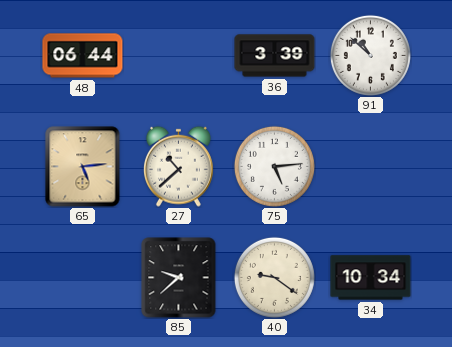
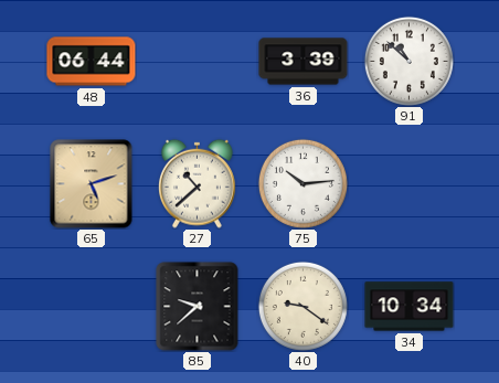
65: 5:14 -> 5:12 (92, 184)
75: 5:14 -> 10:14 (302, 183)
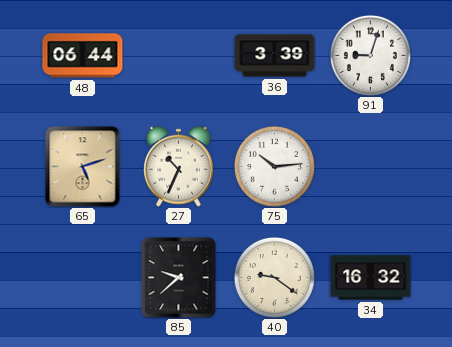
91: 10:52 -> 9:03 (370, 55)
27: 10:38 -> 10:34 (178, 166)
34: 10:34 -> 16:32 (371, 278)
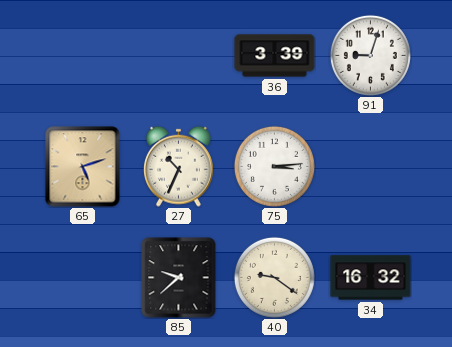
48: 06:44 -> none (83, 56)
75: 10:14 -> 3:14 (274, 166)
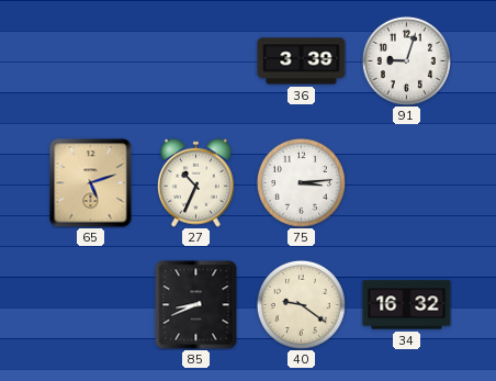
85: 9:38 -> 8:41 (196, 305)
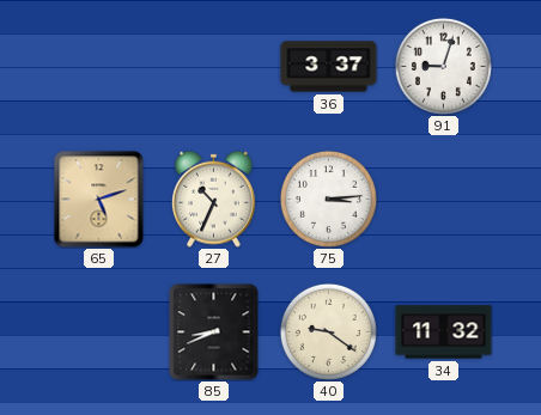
36: 3:39 -> 3:37 (329, 67)
34: 16:32 -> 11:32 (444, 332)
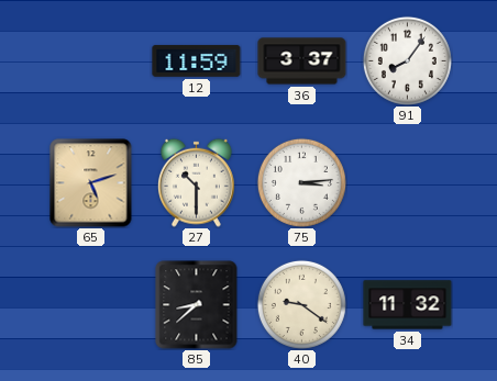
12: none -> 11:59 (197, 60)
91: 9:03 -> 8:06 (407, 60)
27: 10:34 -> 10:30 (196, 182)
85: 8:41 -> 8:38 (197, 305)
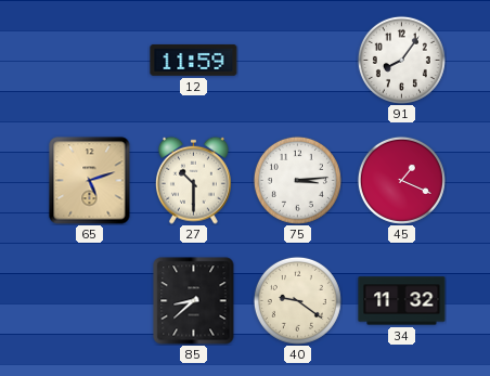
36: 3:37 -> none (302, 61)
45: none -> 1:19 (401, 180)
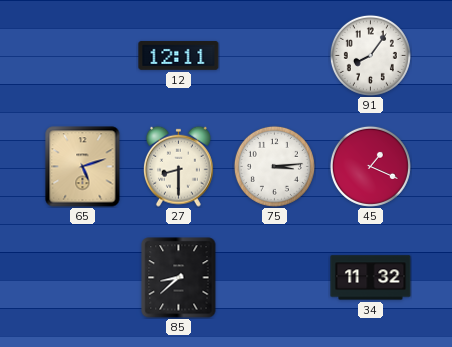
12: 11:59 -> 12:11 (179, 55)
27: 10:30 -> 8:30 (178, 166)
40: 9:21 -> none (297, 300)
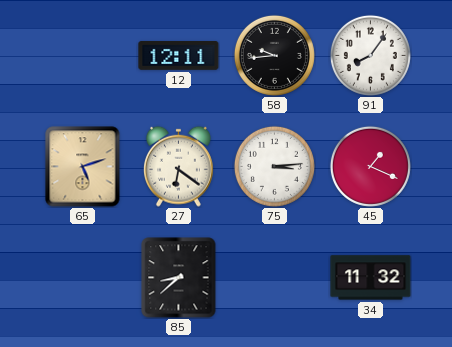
58: none -> 9:44 (274, 55)
27: 8:30 -> 6:21 (178, 166)
